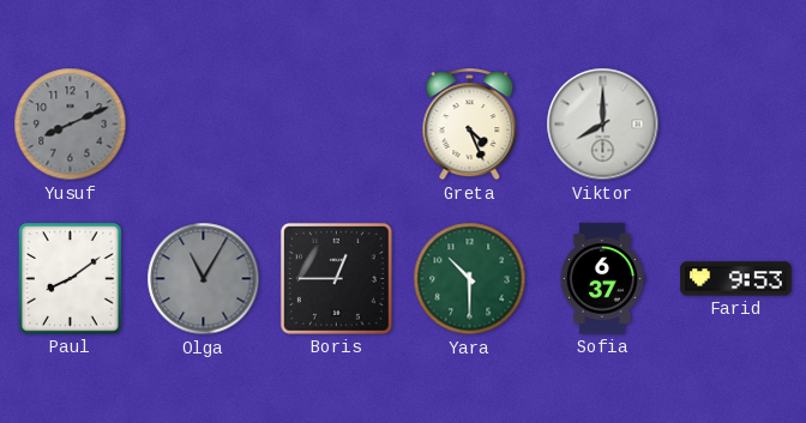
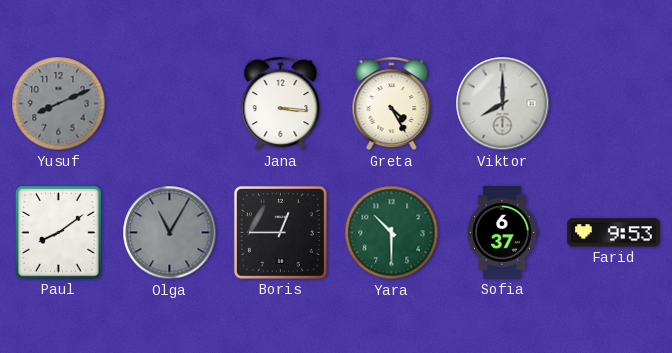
Jana: none -> 3:16 (281, 104)
Greta: 4:26 -> 4:25 (392, 104)
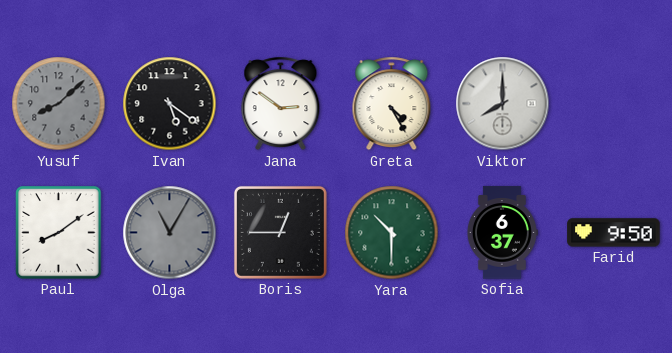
Yusuf: 8:11 -> 8:08 (59, 104)
Ivan: none -> 5:21 (170, 104)
Jana: 3:16 -> 2:51 (281, 104)
Farid: 9:53 -> 9:50 (614, 233)
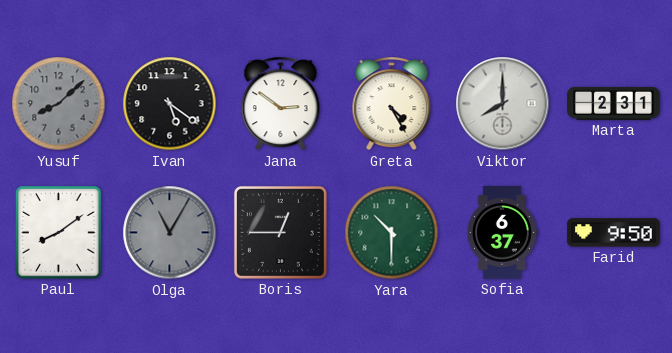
Marta: none -> 2:31 (614, 103)
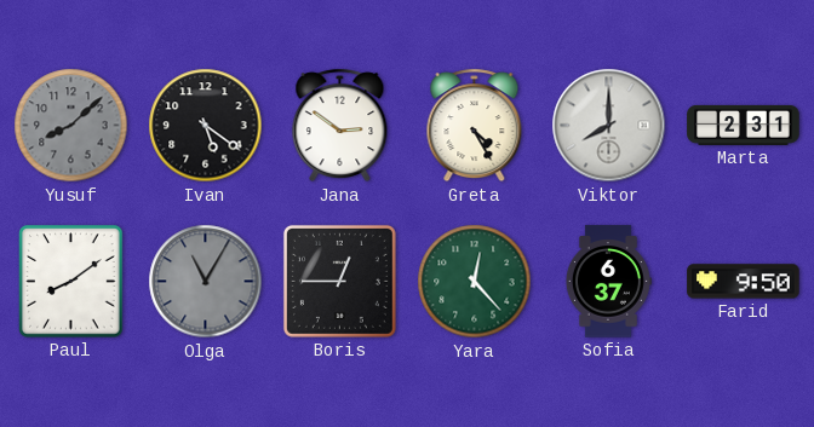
Yara: 10:30 -> 12:23 (475, 282)
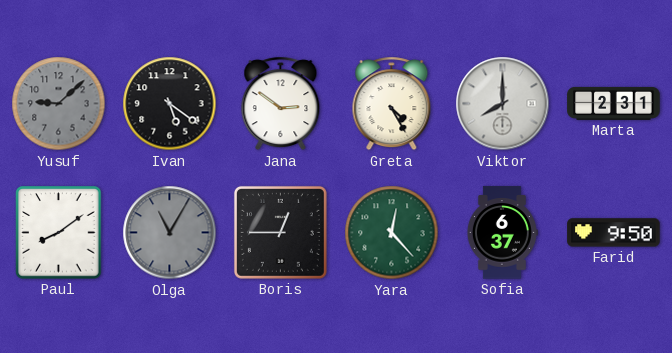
Yusuf: 8:08 -> 9:08 (59, 104)
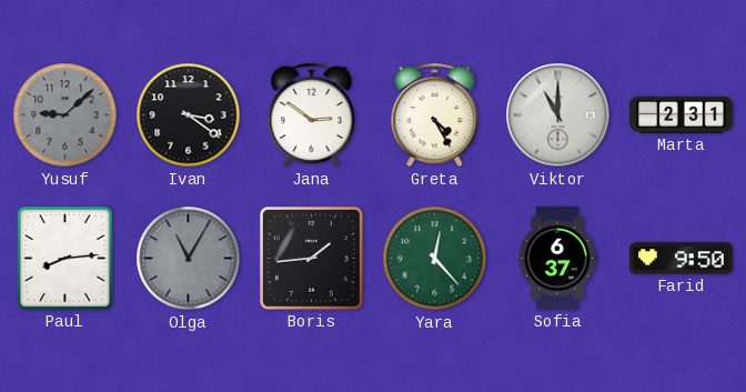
Ivan: 5:21 -> 3:21 (189, 115)
Viktor: 8:00 -> 11:00 (558, 115)
Paul: 8:09 -> 8:14 (65, 259)
Boris: 12:45 -> 1:44 (311, 258)
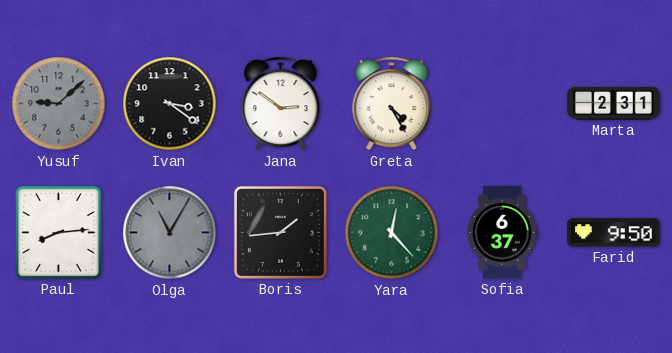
Viktor: 11:00 -> none (558, 115)
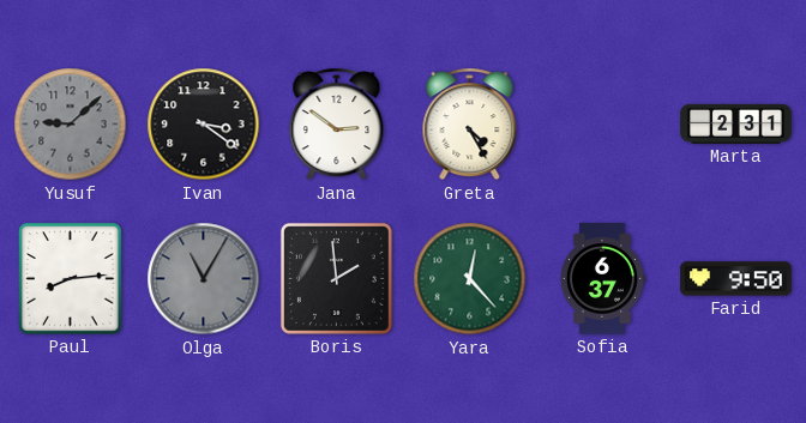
Boris: 1:44 -> 1:59 (336, 278)
